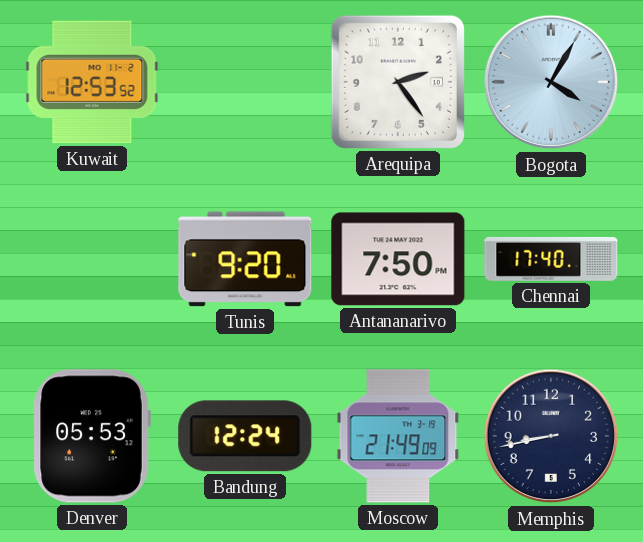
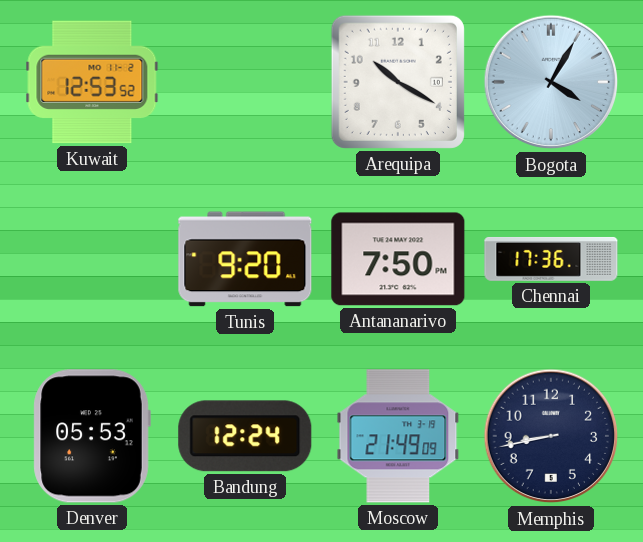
Arequipa: 2:24 -> 10:20 (398, 82)
Chennai: 17:40 -> 17:36 (551, 259)
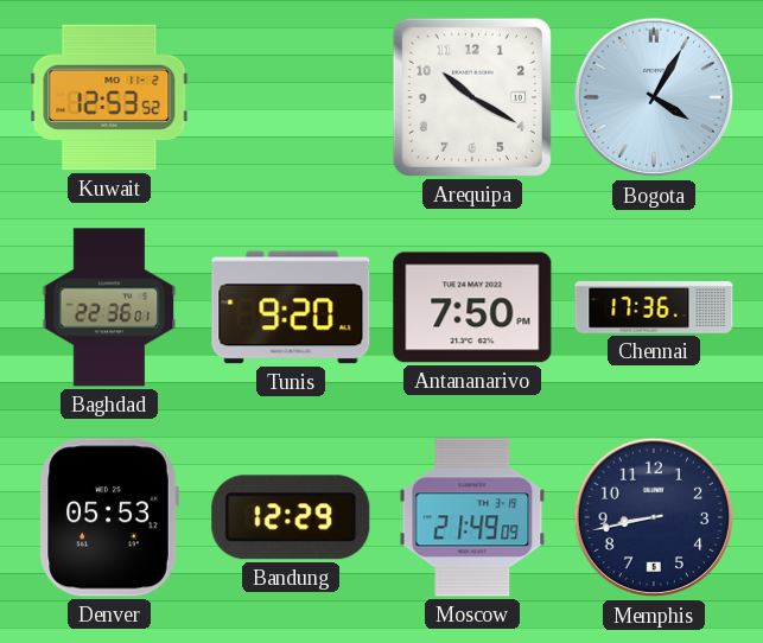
Baghdad: none -> 22:36 (109, 307)
Bandung: 12:24 -> 12:29 (291, 517)
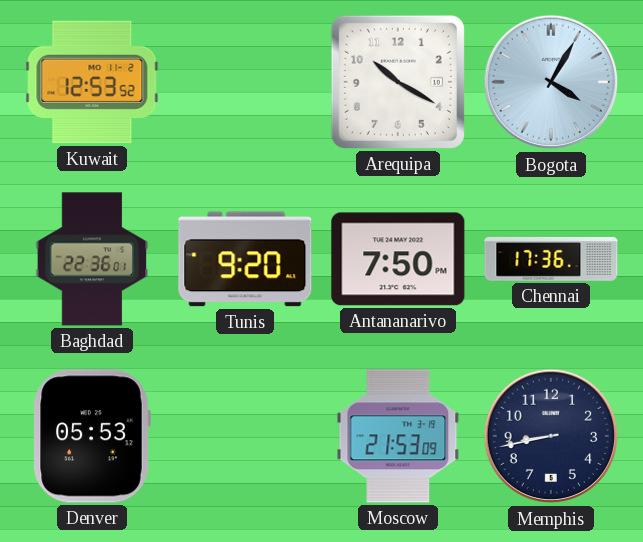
Bandung: 12:29 -> none (291, 517)
Moscow: 21:49 -> 21:53 (398, 436)
